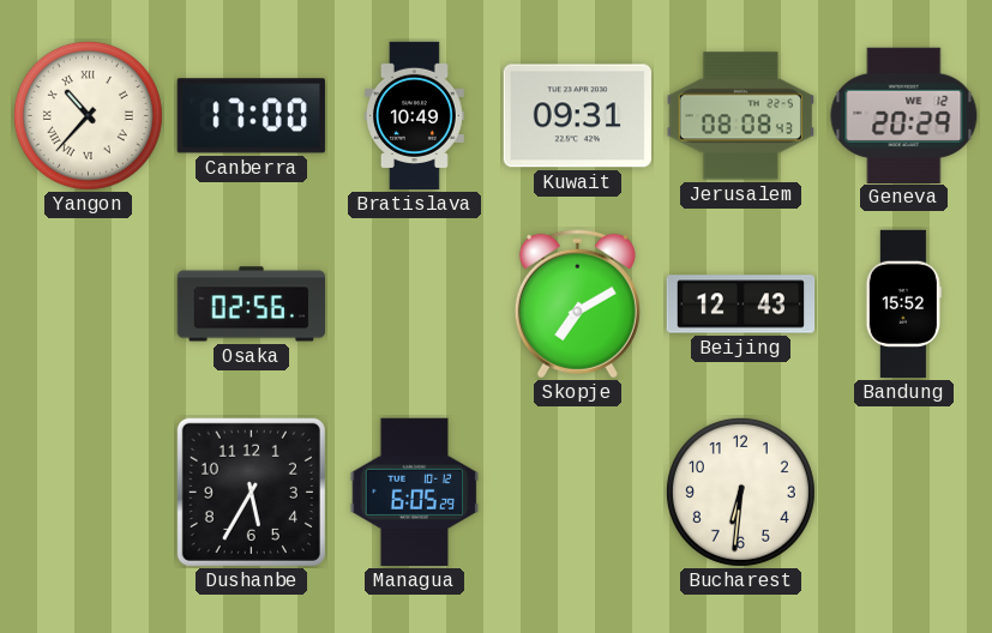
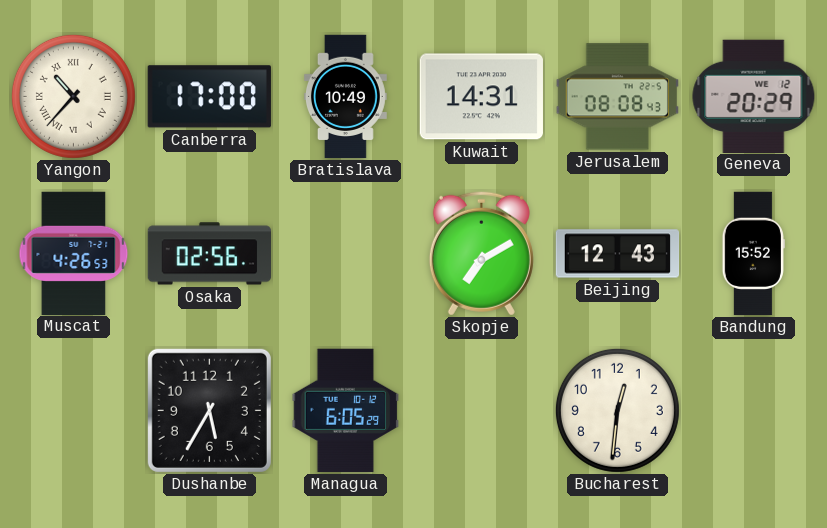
Kuwait: 09:31 -> 14:31 (481, 97)
Muscat: none -> 4:26 (74, 253)
Bucharest: 6:31 -> 12:31 (617, 410)
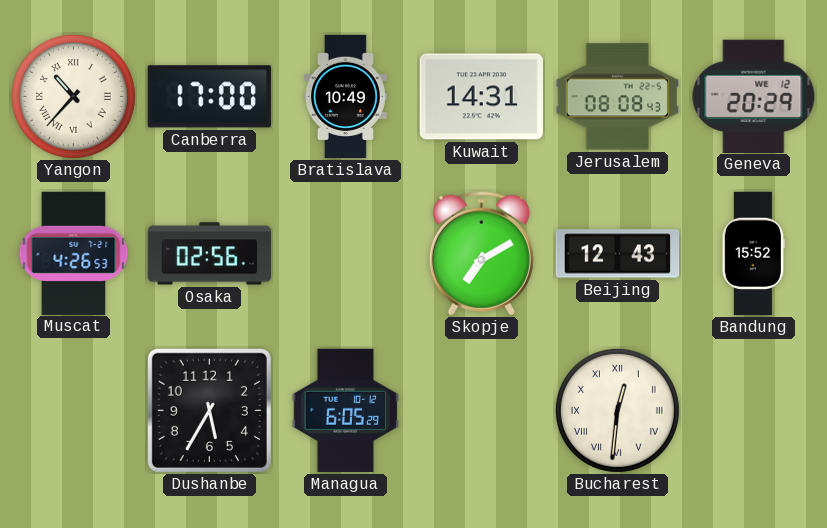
Bucharest numerals: Arabic -> Roman (617, 410)
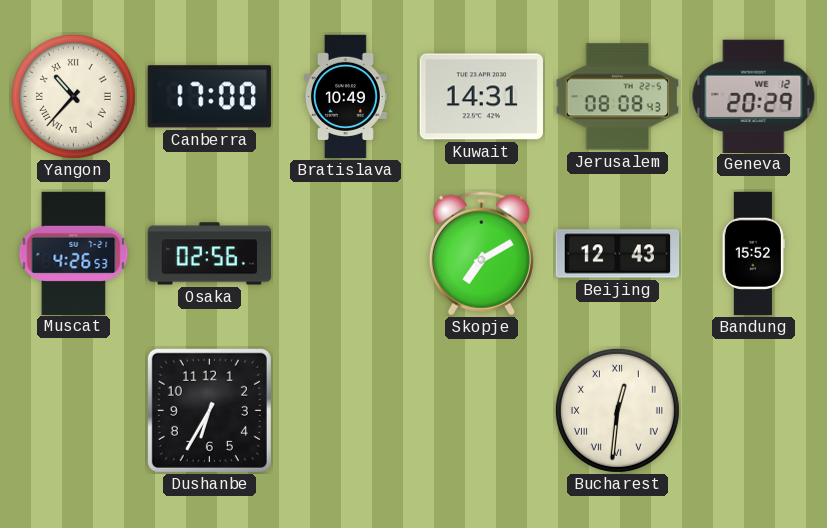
Dushanbe: 5:35 -> 6:35 (209, 410)
Managua: 6:05 -> none (346, 410)
